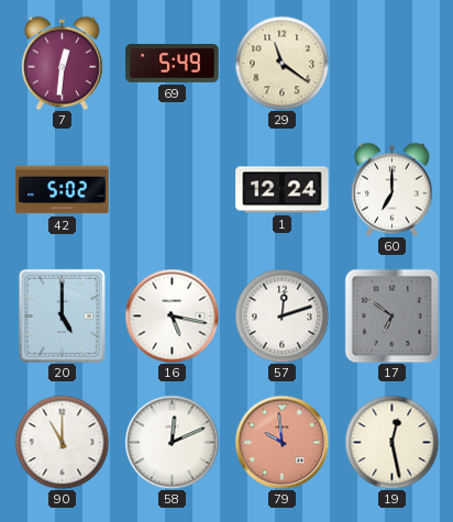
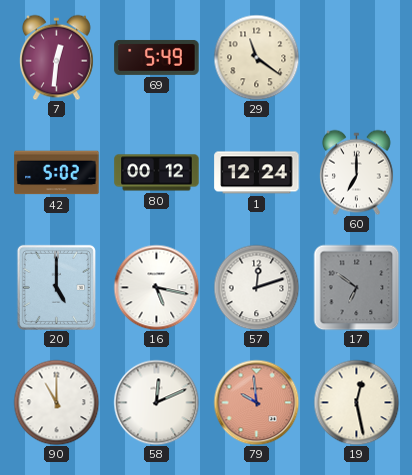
80: none -> 00:12 (157, 173)
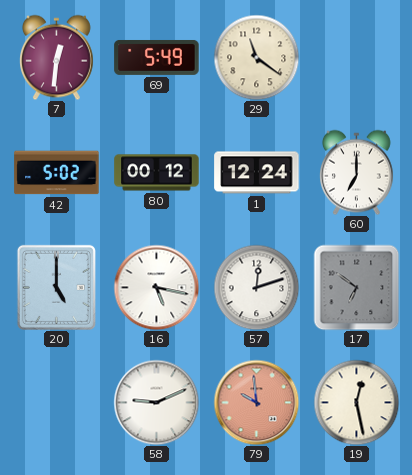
90: 11:00 -> none (56, 402)
58: 12:11 -> 9:11 (156, 402)
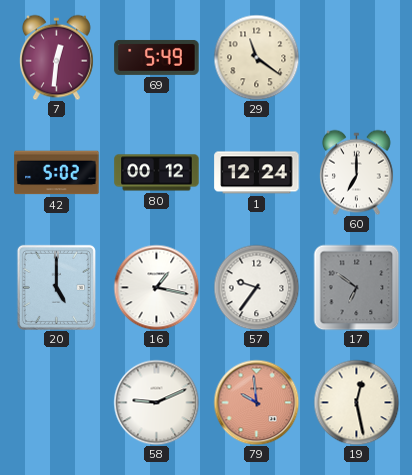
16: 5:17 -> 1:17 (156, 287)
57: 12:12 -> 9:36 (256, 287)
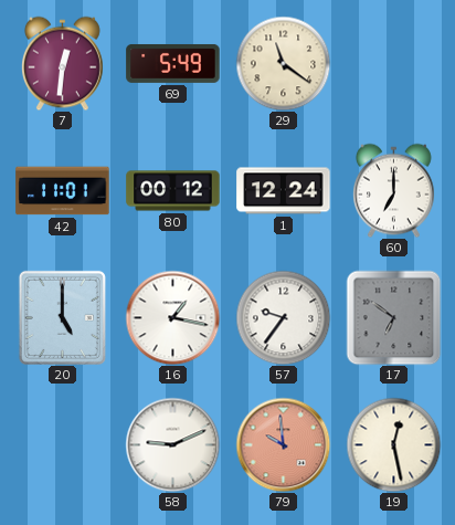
42: 5:02 -> 11:01 (63, 191)
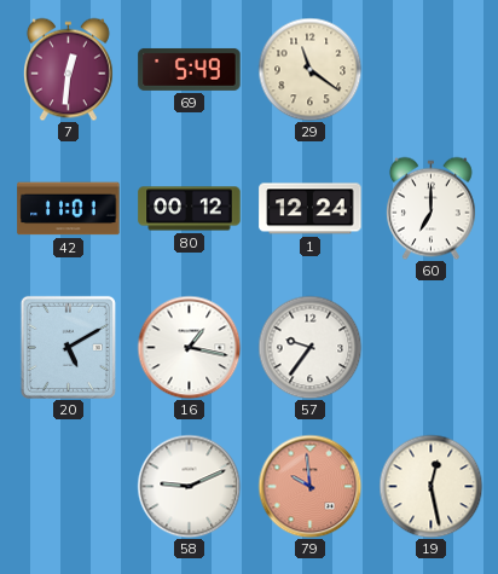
20: 5:00 -> 5:10 (68, 347)
17: 6:51 -> none (393, 317)
